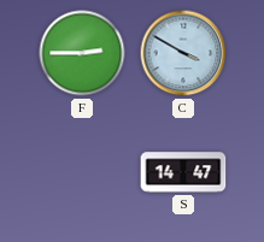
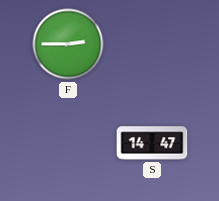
C: 3:50 -> none (183, 53)
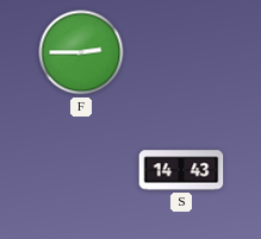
S: 14:47 -> 14:43 (181, 170)
